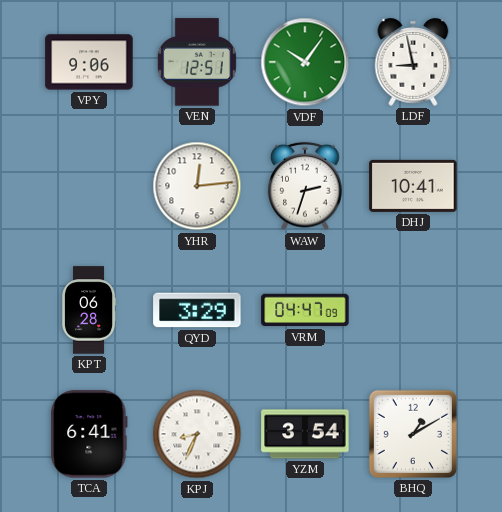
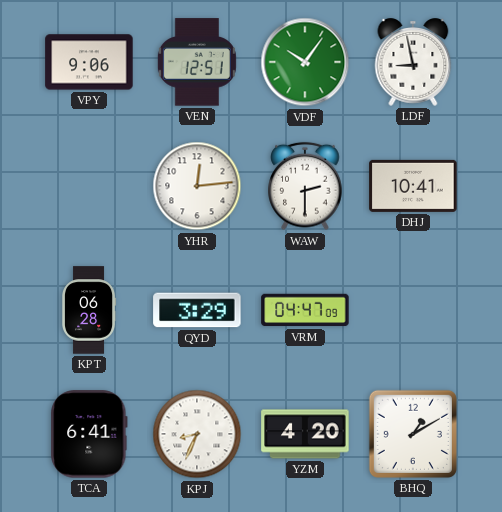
WAW: 2:33 -> 2:30 (305, 186)
YZM: 3:54 -> 4:20 (305, 434)
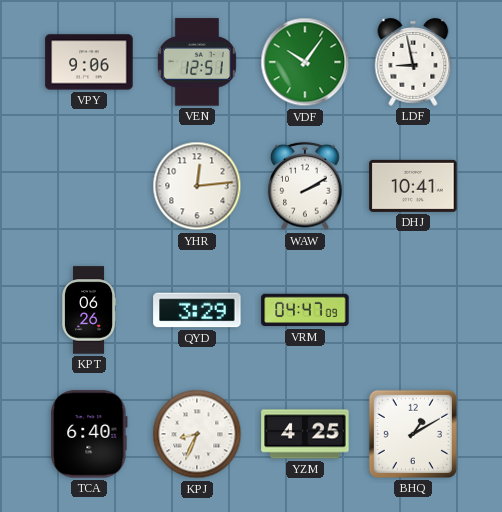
WAW: 2:30 -> 2:10 (305, 186)
KPT: 06:28 -> 06:26 (90, 310)
TCA: 6:41 -> 6:40 (89, 434)
YZM: 4:20 -> 4:25 (305, 434)
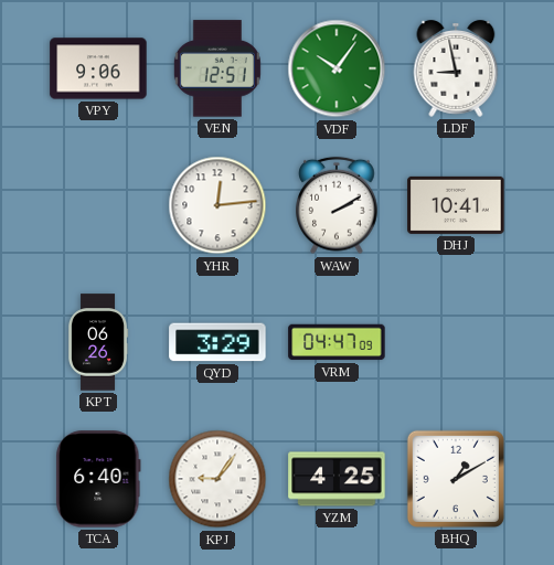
KPJ: 8:34 -> 9:06 (217, 479)
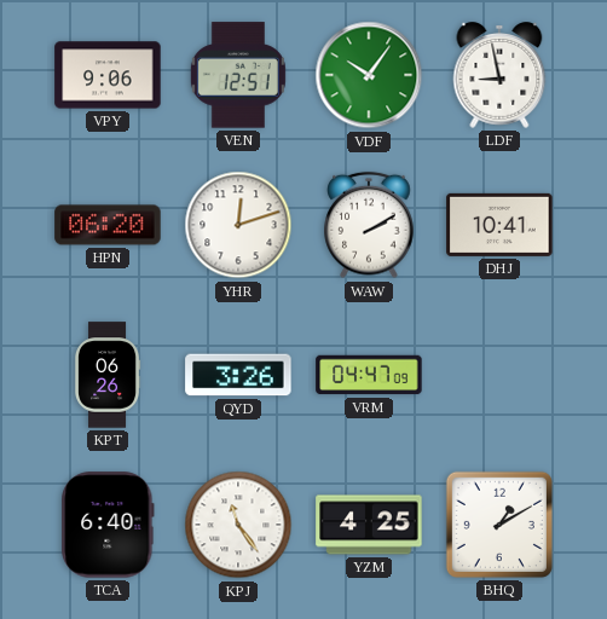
HPN: none -> 06:20 (108, 225)
YHR: 12:14 -> 12:12 (238, 225)
QYD: 3:29 -> 3:26 (238, 375)
KPJ: 9:06 -> 11:24 (238, 525)
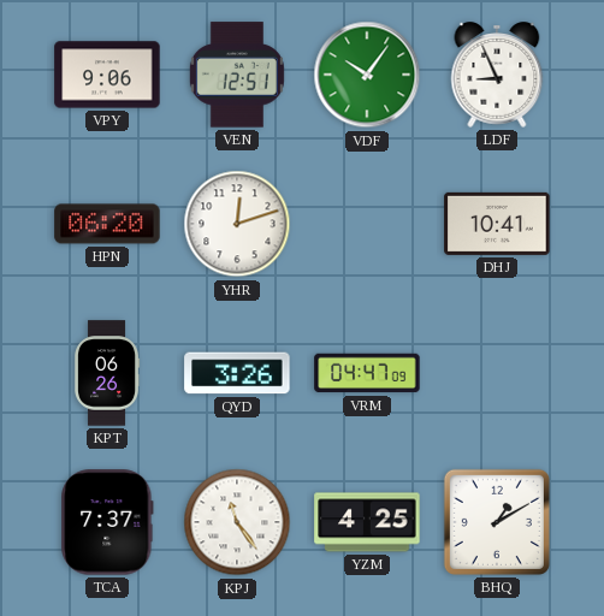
LDF: 8:58 -> 8:56 (497, 75)
WAW: 2:10 -> none (369, 225)
TCA: 6:40 -> 7:37 (107, 522)
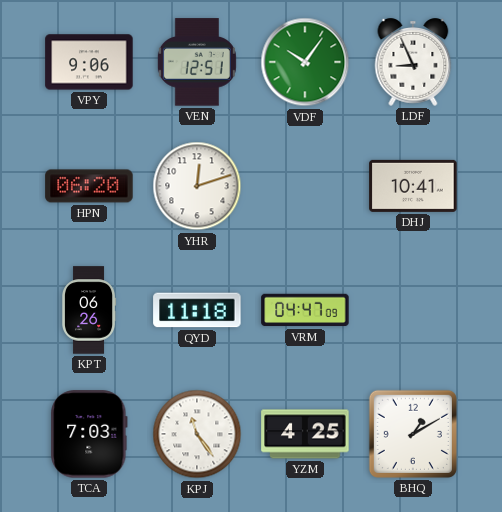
QYD: 3:26 -> 11:18 (197, 310)
TCA: 7:37 -> 7:03 (89, 434)
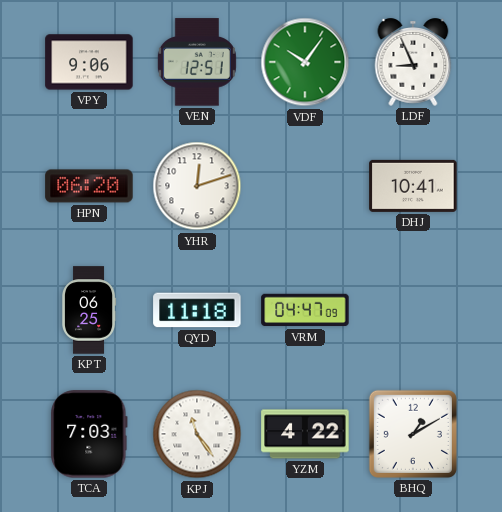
KPT: 06:26 -> 06:25 (90, 310)
YZM: 4:25 -> 4:22 (305, 434)
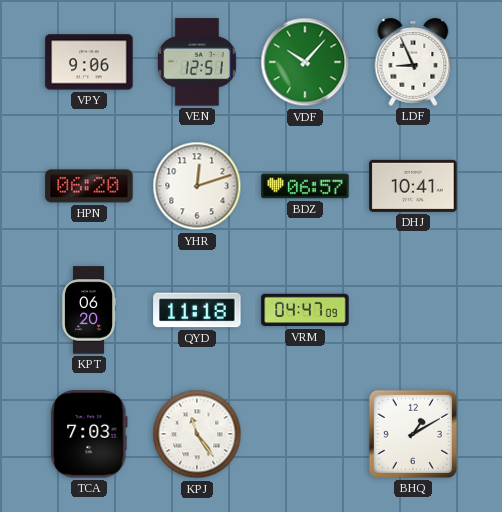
VDF: 10:06 -> 10:07 (305, 62)
BDZ: none -> 06:57 (305, 186)
KPT: 06:25 -> 06:20 (90, 310)
YZM: 4:22 -> none (305, 434)
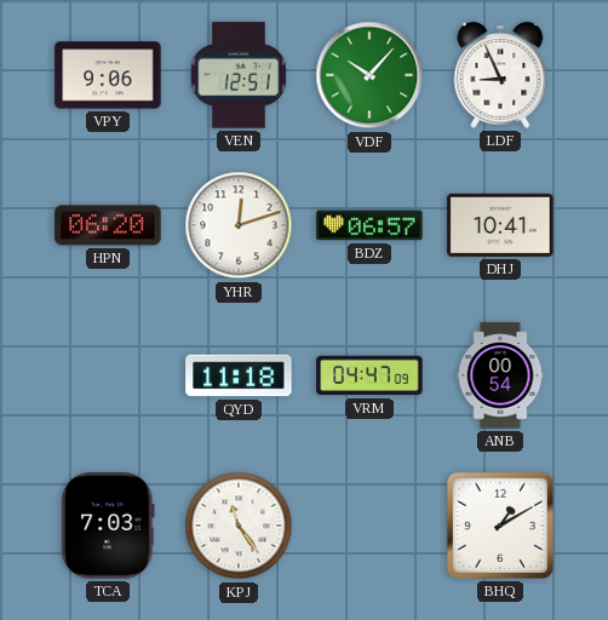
KPT: 06:20 -> none (90, 310)
ANB: none -> 00:54 (500, 375)
